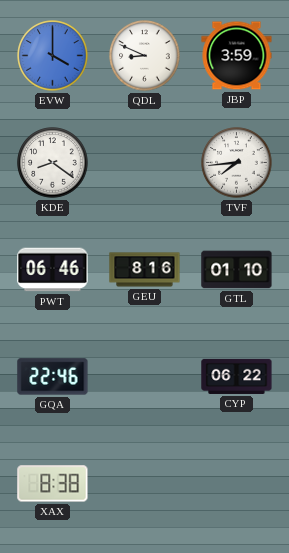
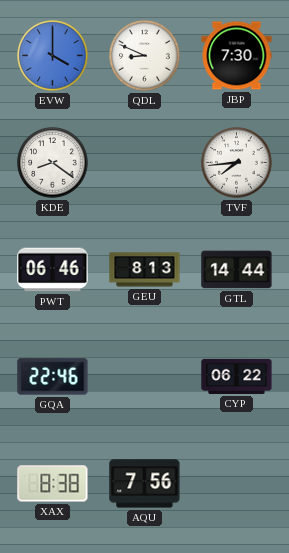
JBP: 3:59 -> 7:30 (237, 56)
GEU: 8:16 -> 8:13 (145, 270)
GTL: 01:10 -> 14:44 (237, 270)
AQU: none -> 7:56 (145, 484)
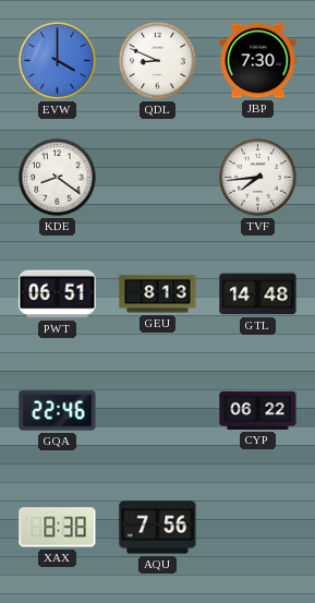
PWT: 06:46 -> 06:51 (58, 294)
GTL: 14:44 -> 14:48 (258, 294)
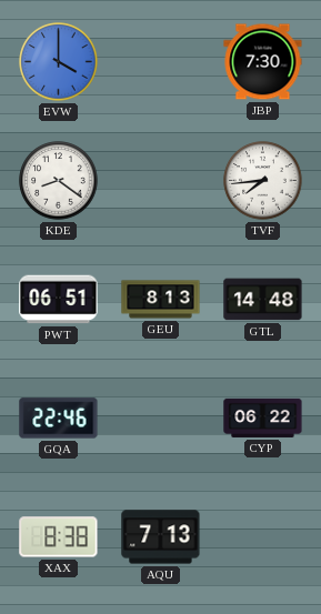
QDL: 8:49 -> none (158, 61)
AQU: 7:56 -> 7:13 (161, 537)
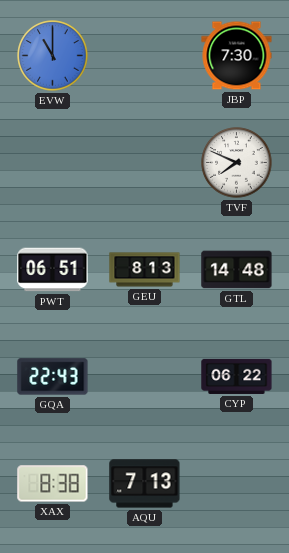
EVW: 4:00 -> 11:00 (53, 56)
KDE: 8:21 -> none (59, 181)
TVF: 7:44 -> 7:49 (237, 163)
GQA: 22:46 -> 22:43 (53, 377)
